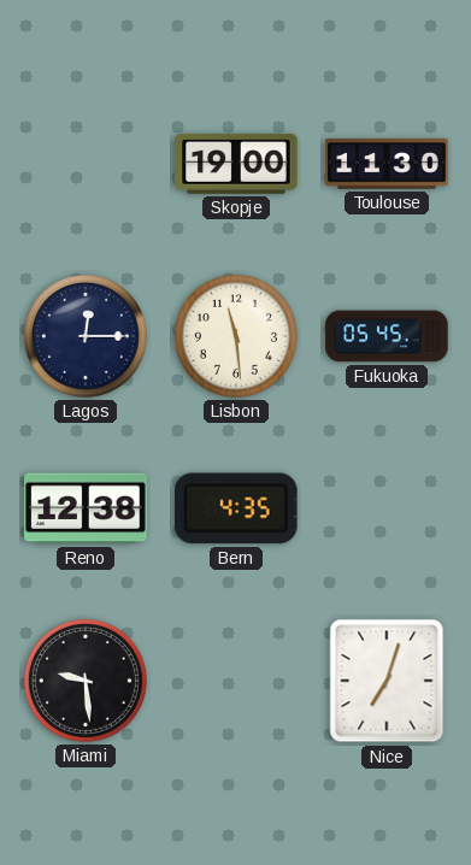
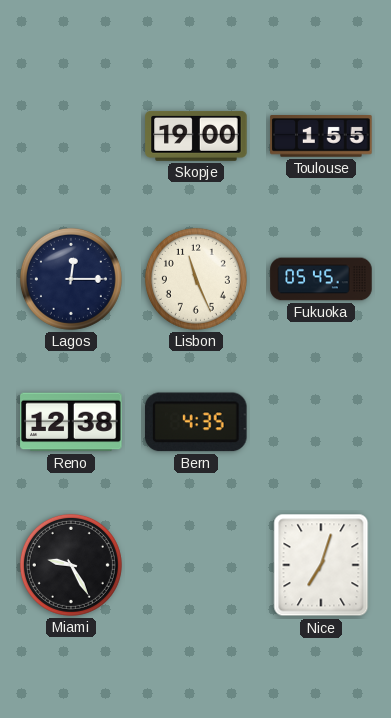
Toulouse: 11:30 -> 1:55 (321, 136)
Lisbon: 11:29 -> 11:26 (196, 279)
Miami: 9:29 -> 9:25 (71, 565)
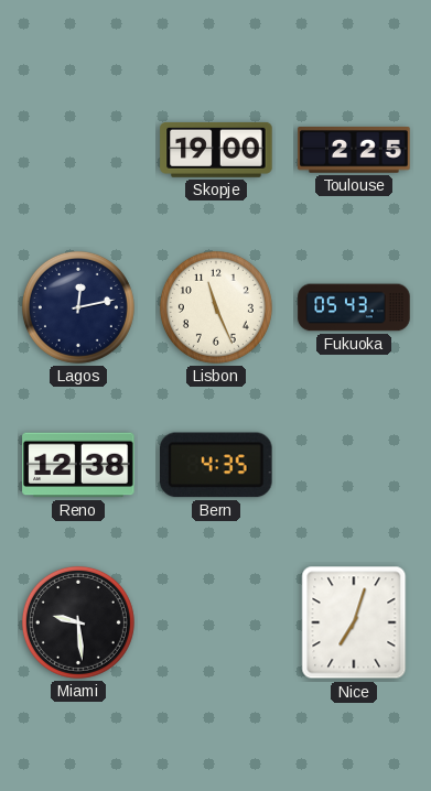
Toulouse: 1:55 -> 2:25 (354, 150)
Lagos: 12:15 -> 12:13 (78, 307)
Fukuoka: 05:45 -> 05:43 (354, 307)
Miami: 9:25 -> 9:29 (78, 622)
